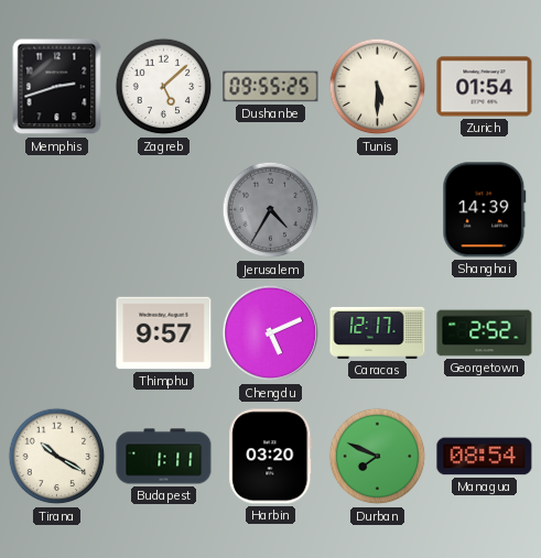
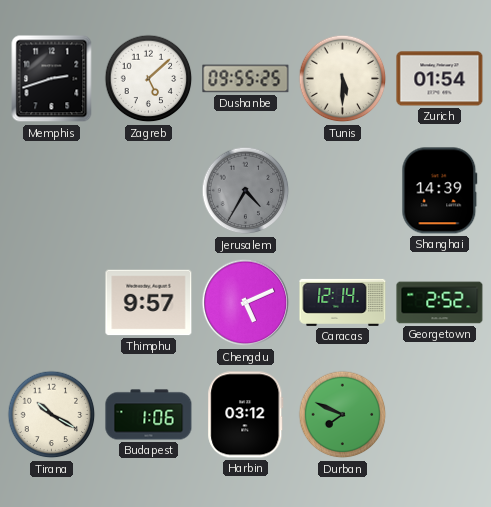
Caracas: 12:17 -> 12:14 (343, 302)
Budapest: 1:11 -> 1:06 (149, 415)
Harbin: 03:20 -> 03:12 (246, 415)
Managua: 08:54 -> none (485, 457)
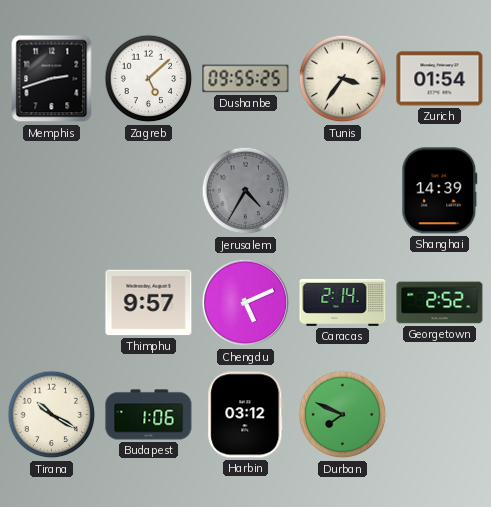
Tunis: 5:30 -> 3:36 (343, 79)
Caracas: 12:14 -> 2:14 (343, 302)
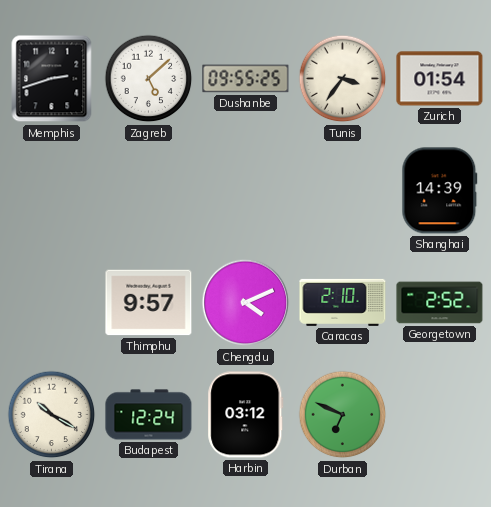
Jerusalem: 4:35 -> none (246, 191)
Chengdu: 5:11 -> 4:11 (246, 303)
Caracas: 2:14 -> 2:10 (343, 302)
Budapest: 1:06 -> 12:24 (149, 415)
Durban: 7:49 -> 6:49 (343, 415)
